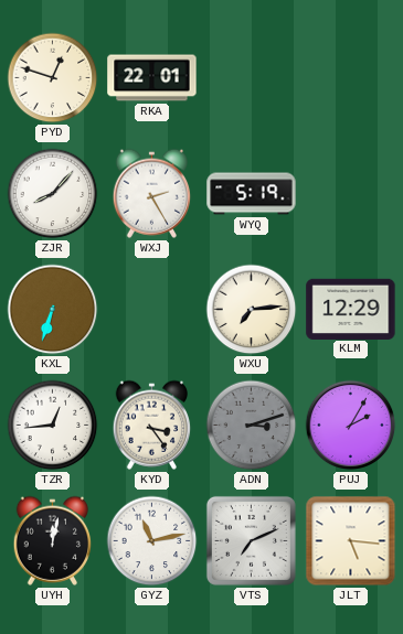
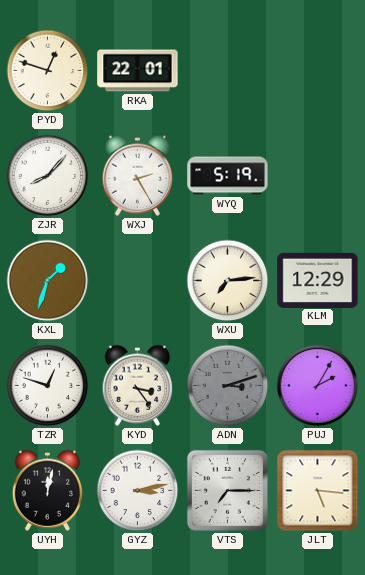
KXL: 6:33 -> 1:33 (48, 281)
TZR: 12:44 -> 12:48 (48, 386)
GYZ: 11:13 -> 3:13 (138, 491)
VTS: 7:11 -> 7:15 (227, 490)
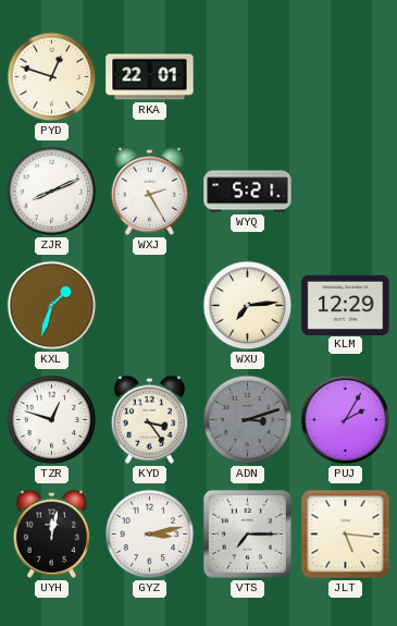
ZJR: 8:07 -> 8:11 (52, 192)
WYQ: 5:19 -> 5:21 (248, 192)
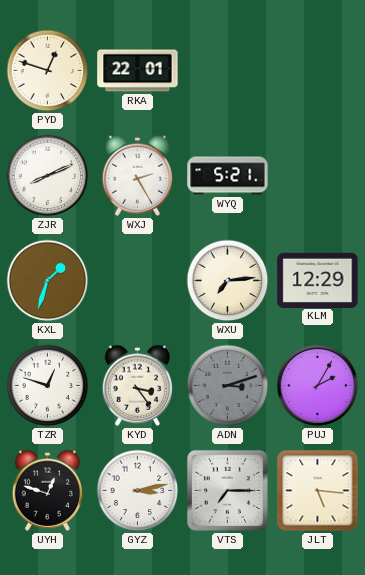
UYH: 12:02 -> 12:48 (48, 490)
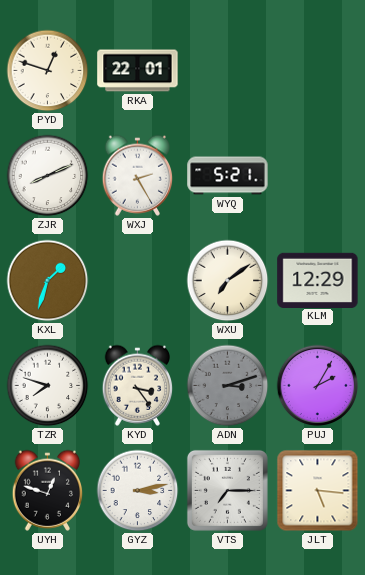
WXU: 7:14 -> 7:09 (228, 281)
TZR: 12:48 -> 7:48 (48, 386)
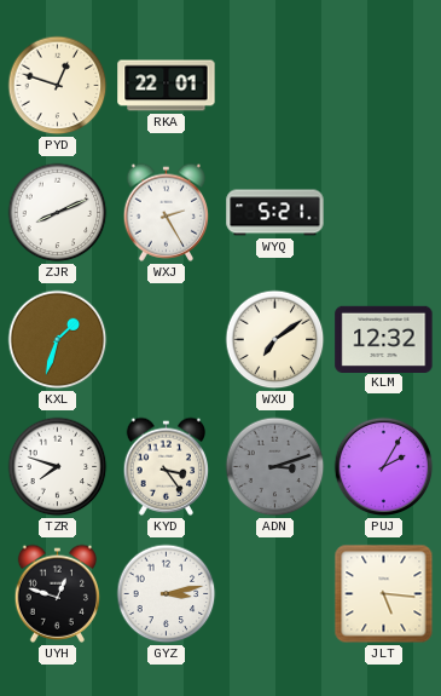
KLM: 12:29 -> 12:32 (384, 339)
VTS: 7:15 -> none (227, 490)
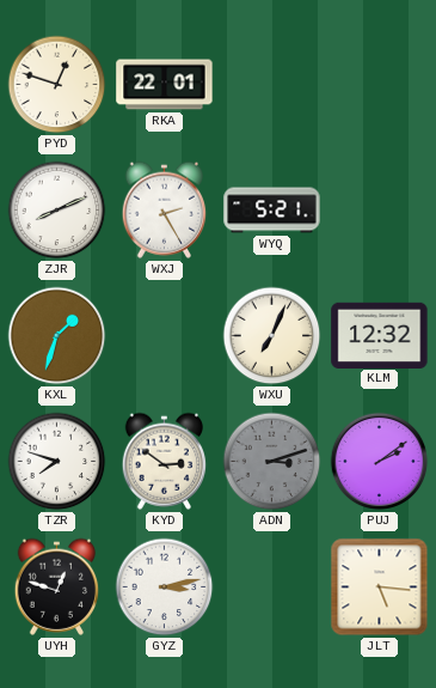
WXU: 7:09 -> 7:04 (272, 336)
KYD: 3:24 -> 2:51 (165, 461)
PUJ: 2:05 -> 2:09 (380, 462)
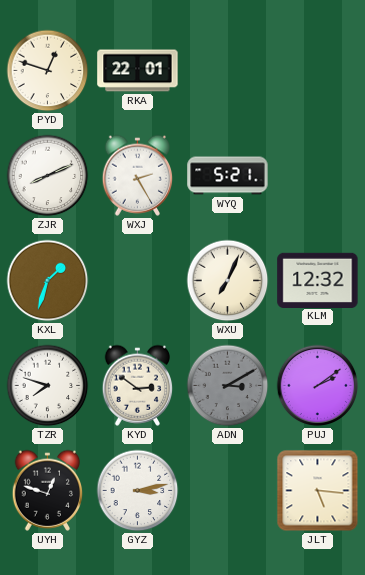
ADN: 3:12 -> 3:10 (228, 386)
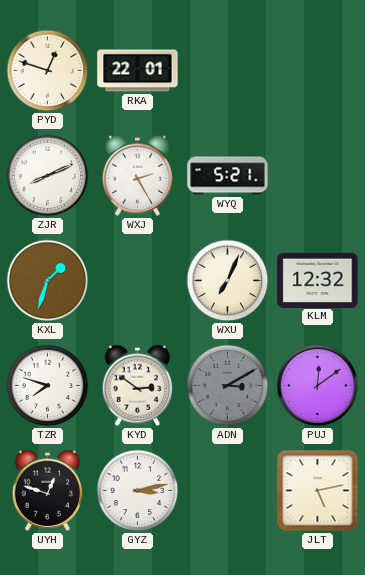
PUJ: 2:09 -> 12:09 (318, 386)
JLT: 5:16 -> 5:13 (318, 491)
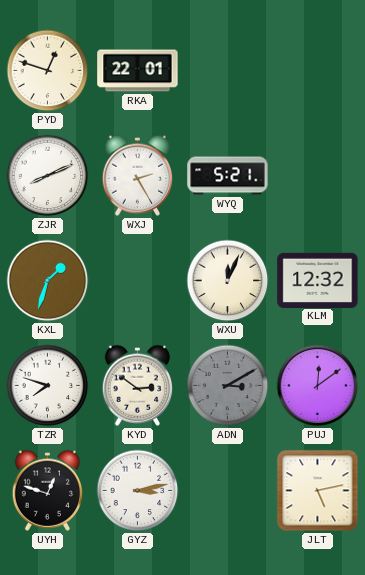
WXU: 7:04 -> 12:04 (228, 281)
